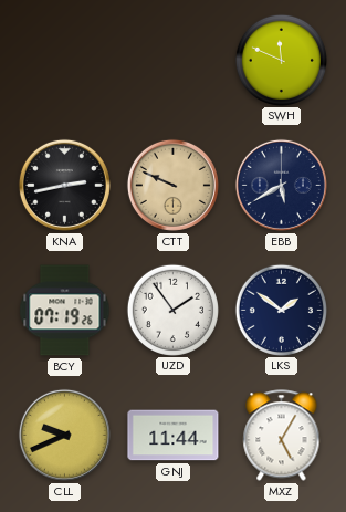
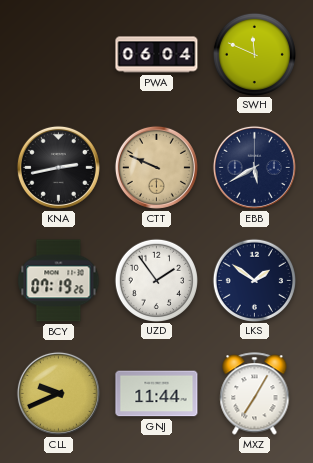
PWA: none -> 06:04 (157, 55)
MXZ: 5:05 -> 7:05 (255, 394)
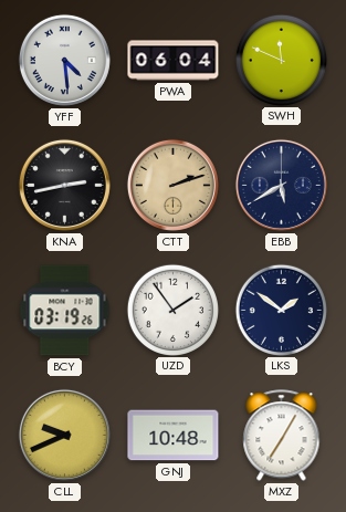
YFF: none -> 4:29 (64, 60)
CTT: 9:49 -> 2:12 (172, 185)
BCY: 07:19 -> 03:19 (65, 311)
GNJ: 11:44 -> 10:48 (174, 436)
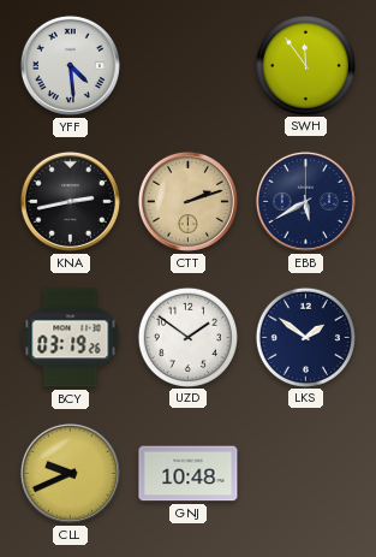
PWA: 06:04 -> none (174, 61)
SWH: 11:49 -> 11:54 (305, 65)
UZD: 1:54 -> 1:51 (187, 337)
MXZ: 7:05 -> none (282, 436)
